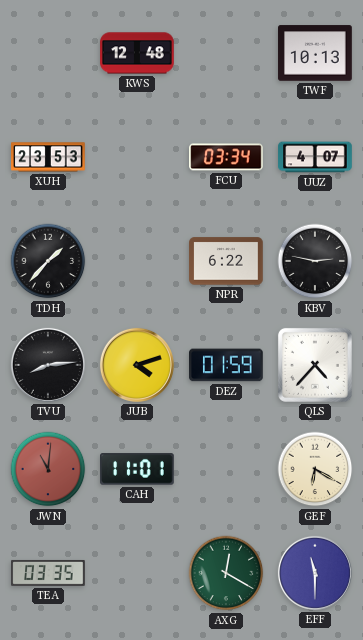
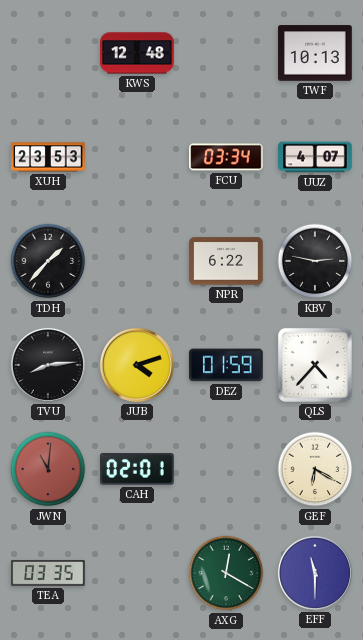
CAH: 11:01 -> 02:01 (137, 469)
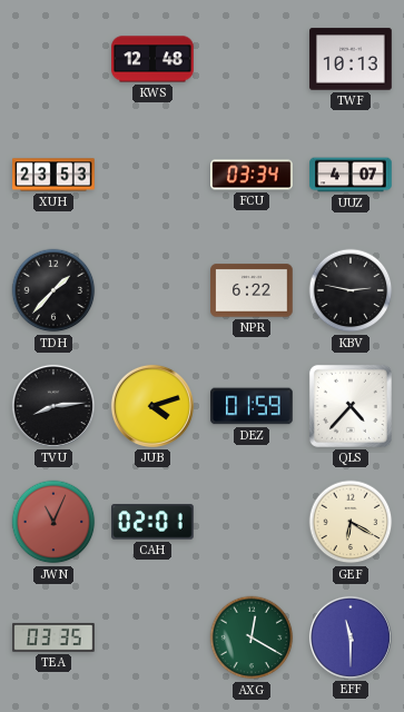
JWN: 11:01 -> 11:04 (53, 522)
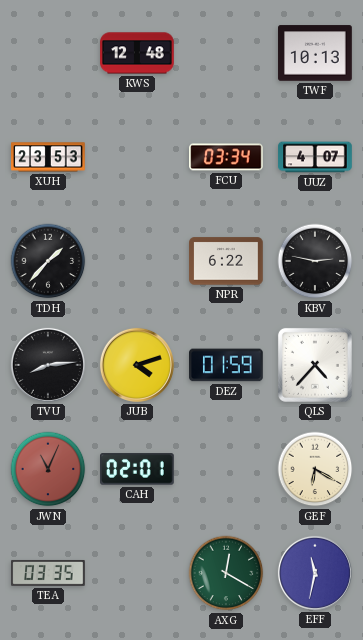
EFF: 11:30 -> 11:32 (315, 573)
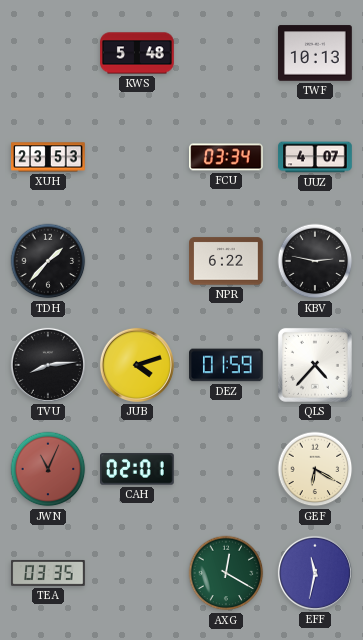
KWS: 12:48 -> 5:48 (137, 53)
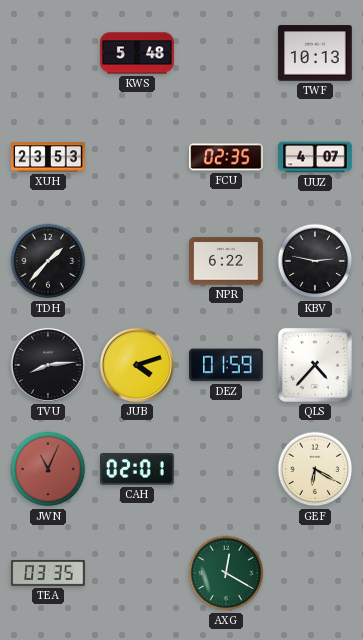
FCU: 03:34 -> 02:35 (226, 157)
EFF: 11:32 -> none (315, 573)
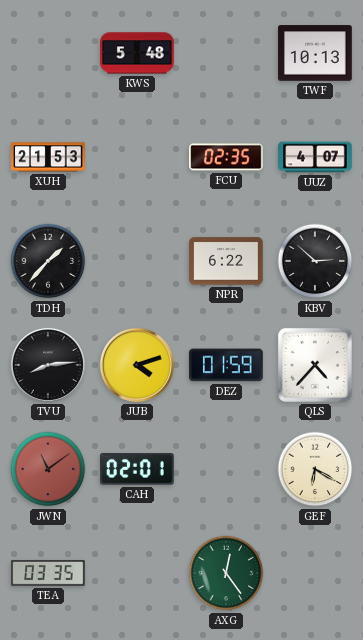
XUH: 23:53 -> 21:53 (48, 157)
KBV: 2:47 -> 2:52 (315, 261)
JWN: 11:04 -> 11:09 (48, 469)
AXG: 12:20 -> 12:24 (226, 573)
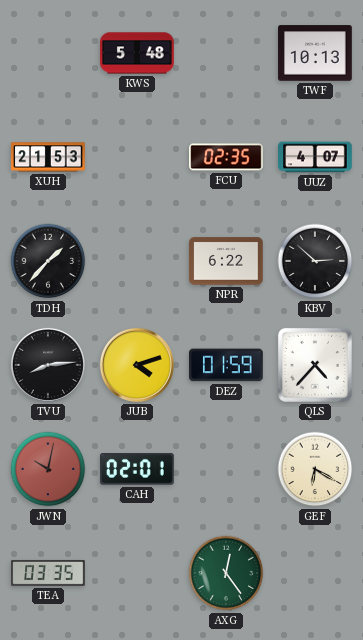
JWN: 11:09 -> 10:02 (48, 469)
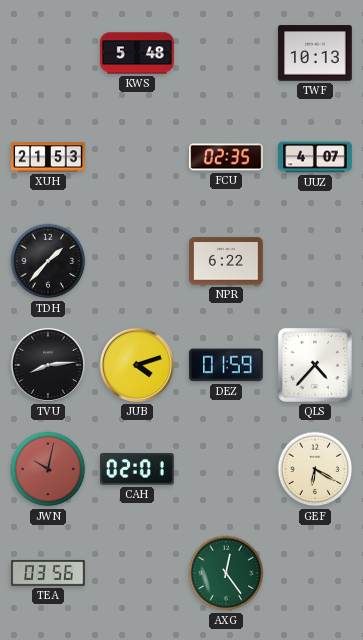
KBV: 2:52 -> none (315, 261)
TEA: 03:35 -> 03:56 (48, 573)
